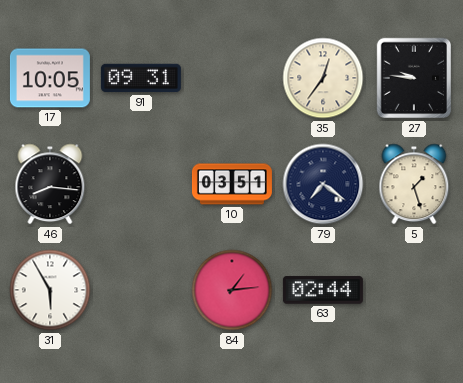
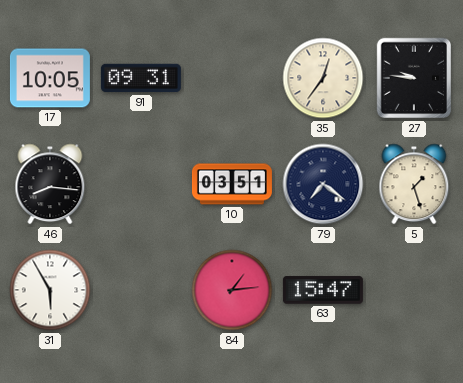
63: 02:44 -> 15:47 (323, 290)
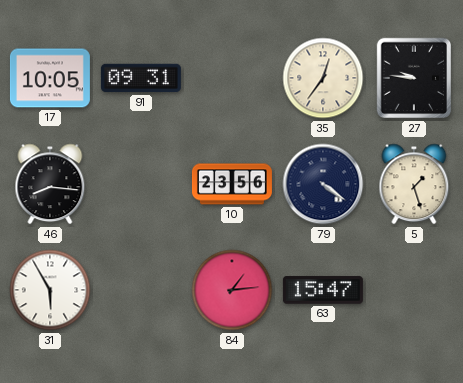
10: 03:51 -> 23:56 (232, 184)
79: 7:21 -> 4:21 (323, 184)
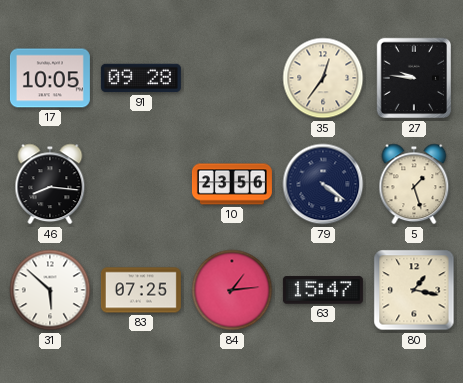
91: 09:31 -> 09:28 (141, 78)
31: 5:55 -> 5:52 (50, 290)
83: none -> 07:25 (141, 290)
80: none -> 1:17 (414, 290)
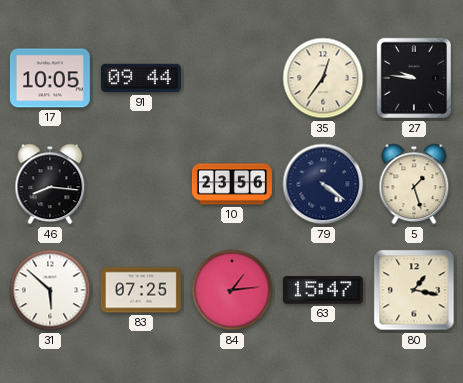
91: 09:28 -> 09:44 (141, 78)
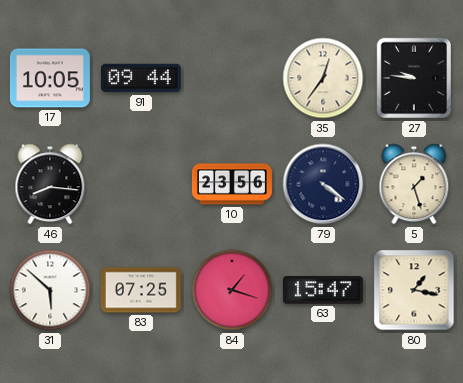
84: 1:14 -> 1:18 (232, 290)
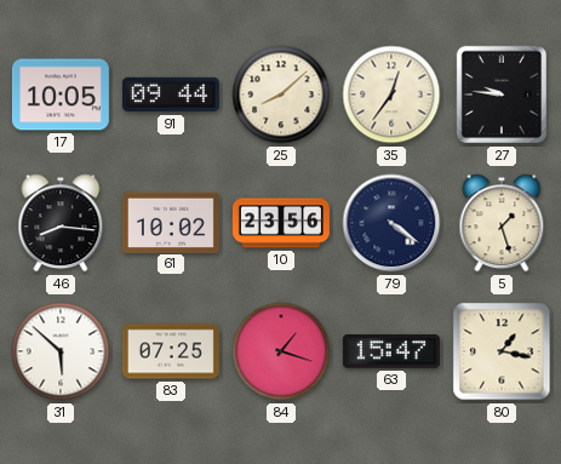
25: none -> 8:08 (281, 94)
61: none -> 10:02 (171, 222)
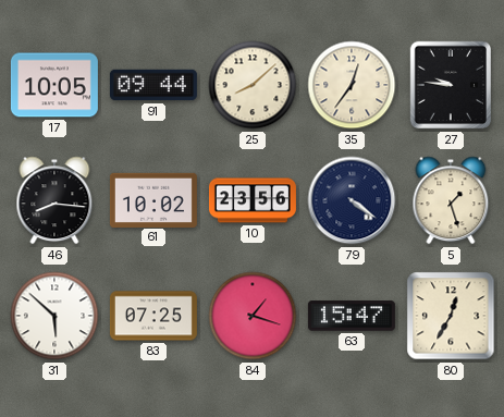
80: 1:17 -> 12:35 (451, 316)
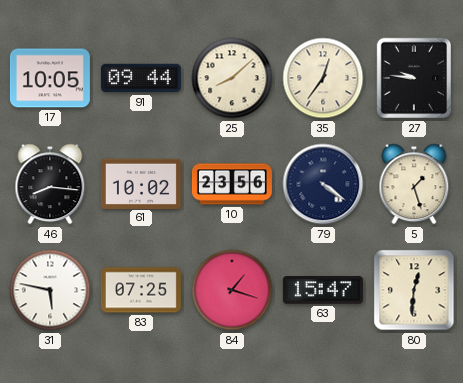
31: 5:52 -> 5:47 (50, 290)
80: 12:35 -> 12:31 (414, 290)
